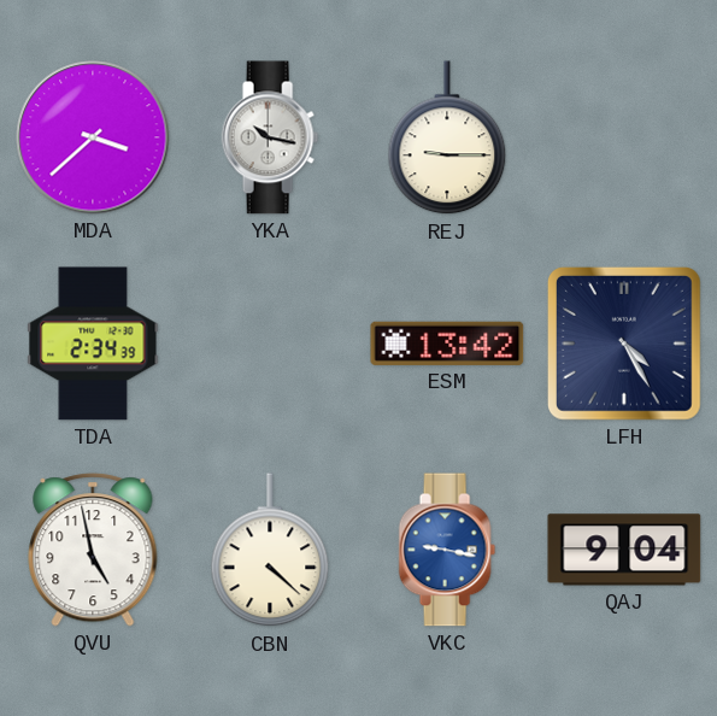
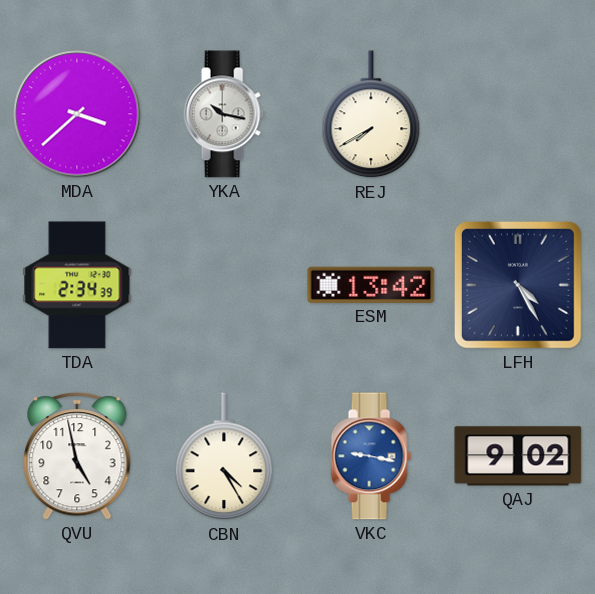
REJ: 9:15 -> 7:40 (371, 115)
CBN: 4:22 -> 4:25 (224, 457)
QAJ: 9:04 -> 9:02 (518, 456)
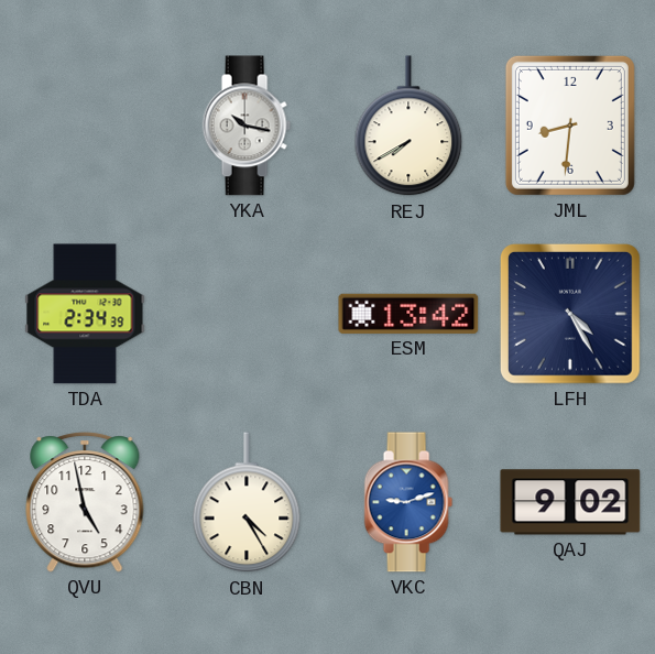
MDA: 3:38 -> none (77, 114)
JML: none -> 8:31 (570, 126)
VKC: 9:17 -> 9:12 (408, 502)
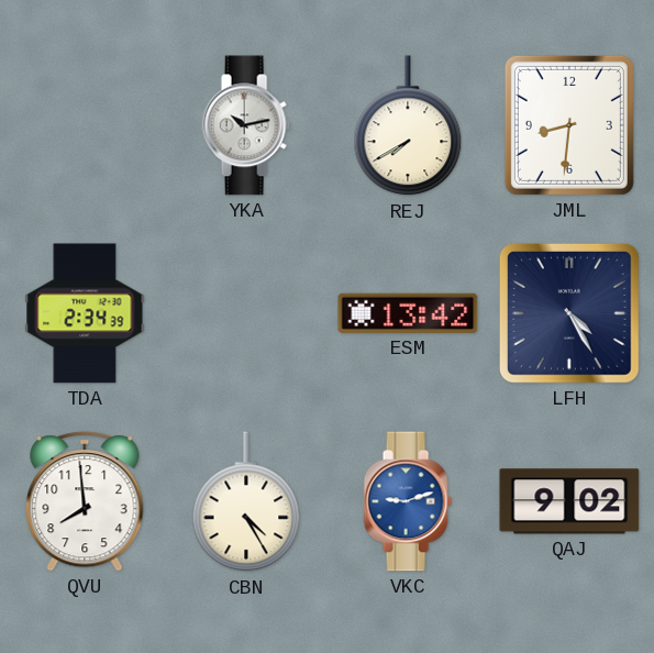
YKA: 10:17 -> 10:13 (246, 125)
QVU: 4:58 -> 7:59 (85, 501)
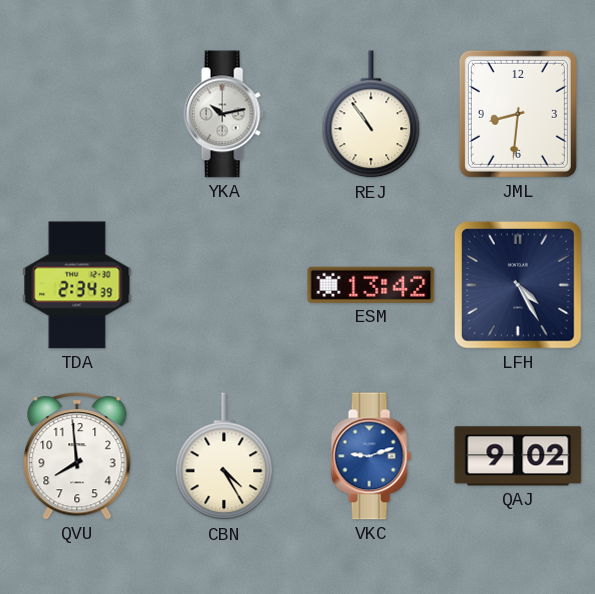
REJ: 7:40 -> 10:54 (371, 115)
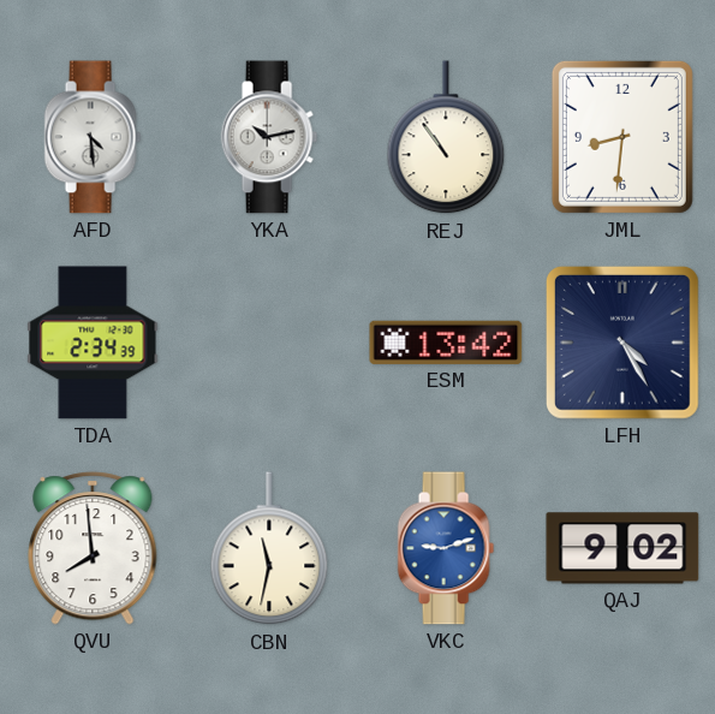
AFD: none -> 4:29 (93, 137)
CBN: 4:25 -> 11:32 (269, 549)
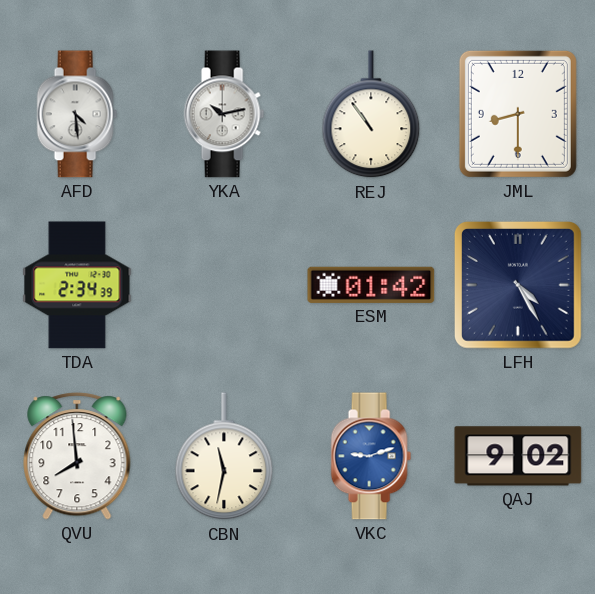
JML: 8:31 -> 8:30 (518, 114)
ESM: 13:42 -> 01:42 (371, 285)
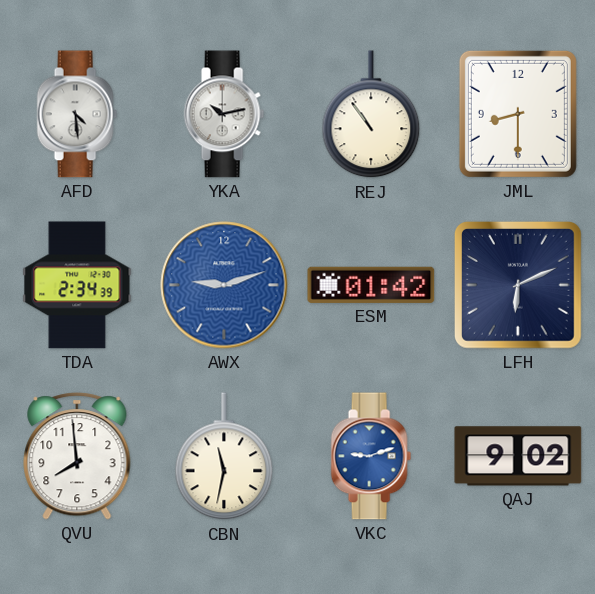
AWX: none -> 9:12 (224, 285)
LFH: 4:25 -> 6:11 (518, 285)
